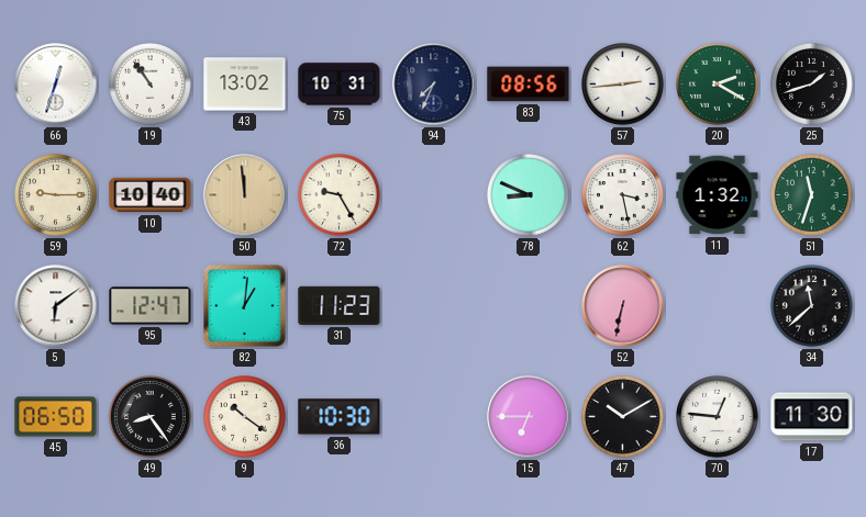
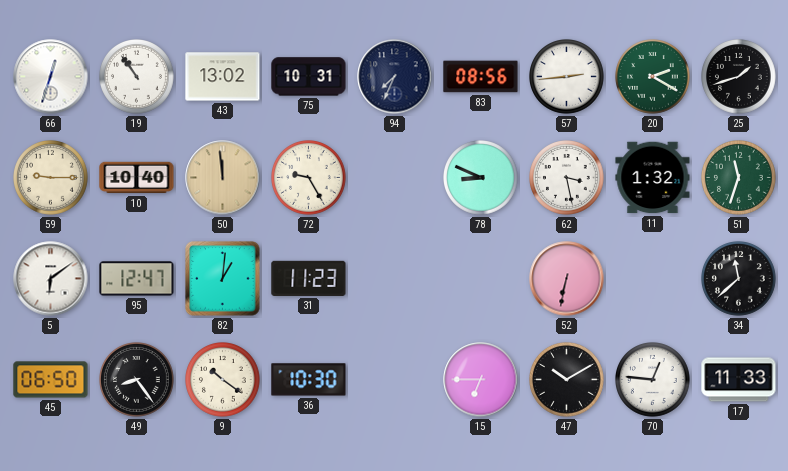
17: 11:30 -> 11:33 (739, 380)
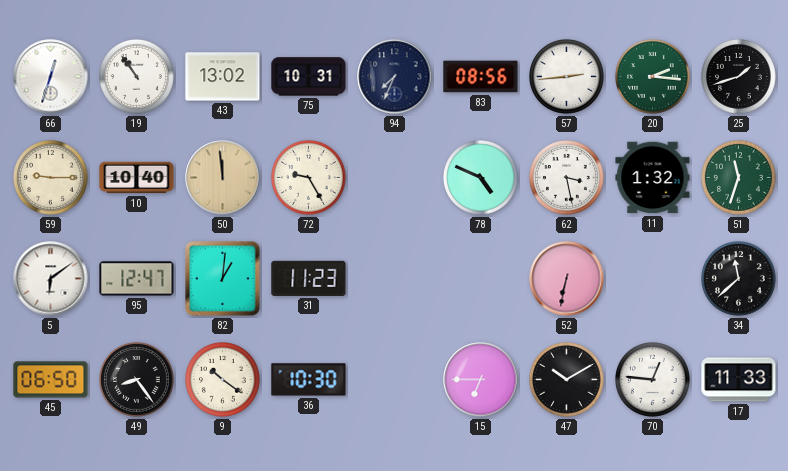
20: 2:20 -> 2:16 (653, 77)
78: 8:49 -> 4:49 (481, 178)
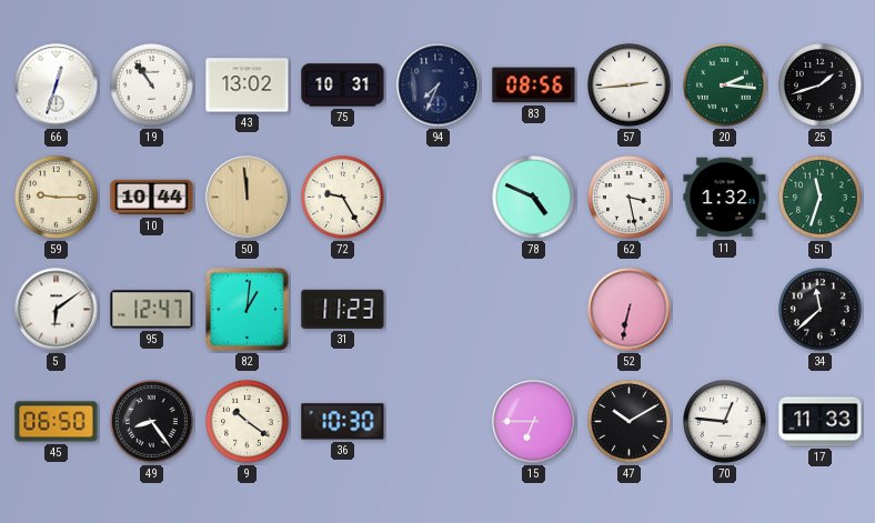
10: 10:40 -> 10:44 (152, 198)
